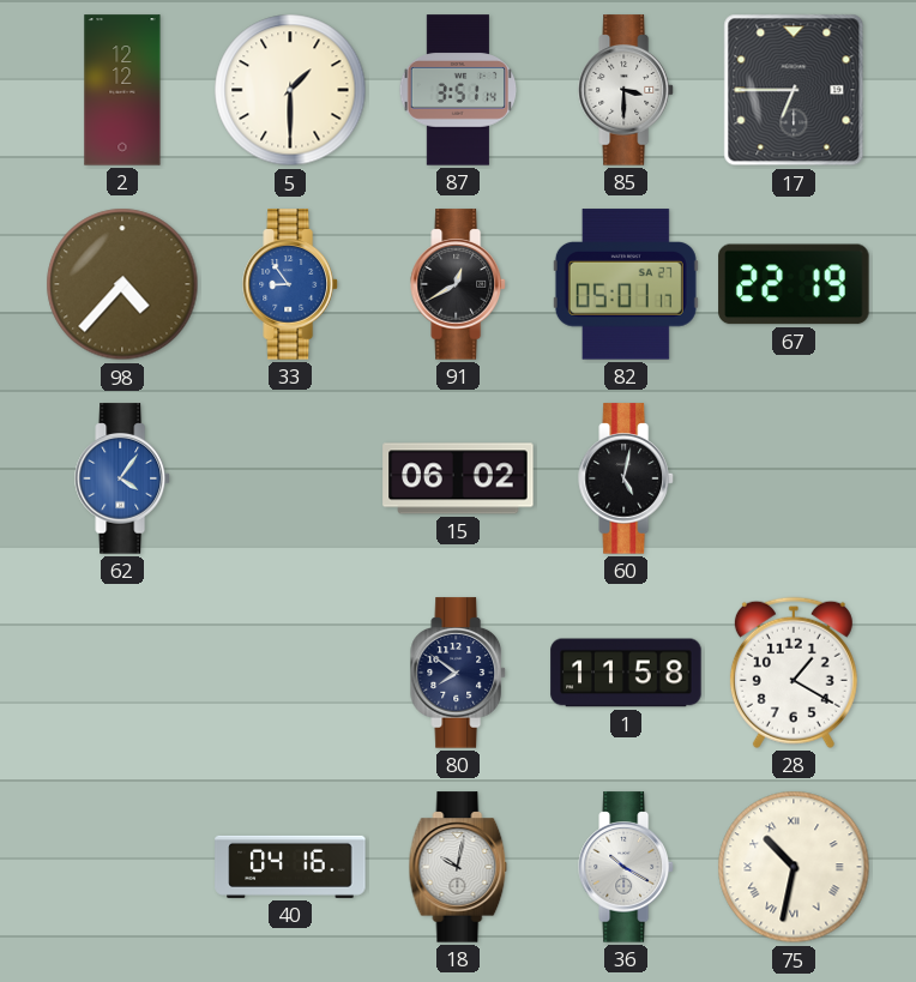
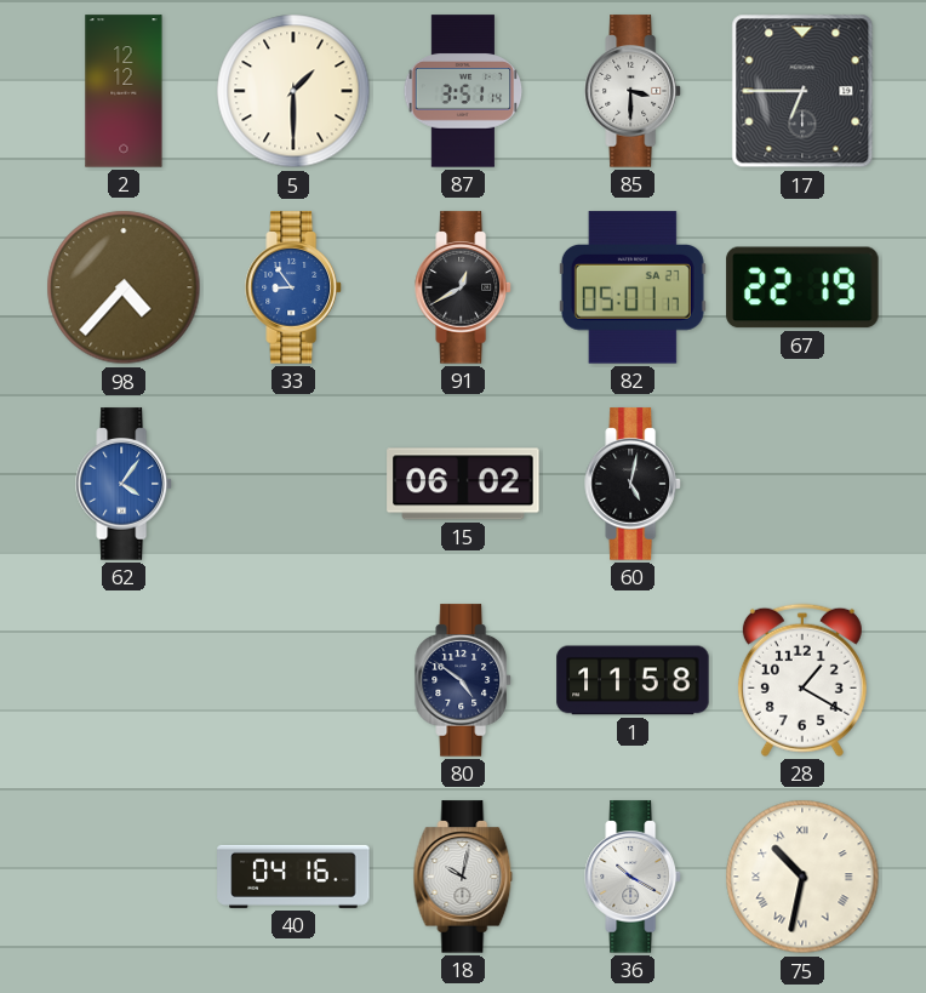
80: 7:51 -> 4:51 (463, 680)
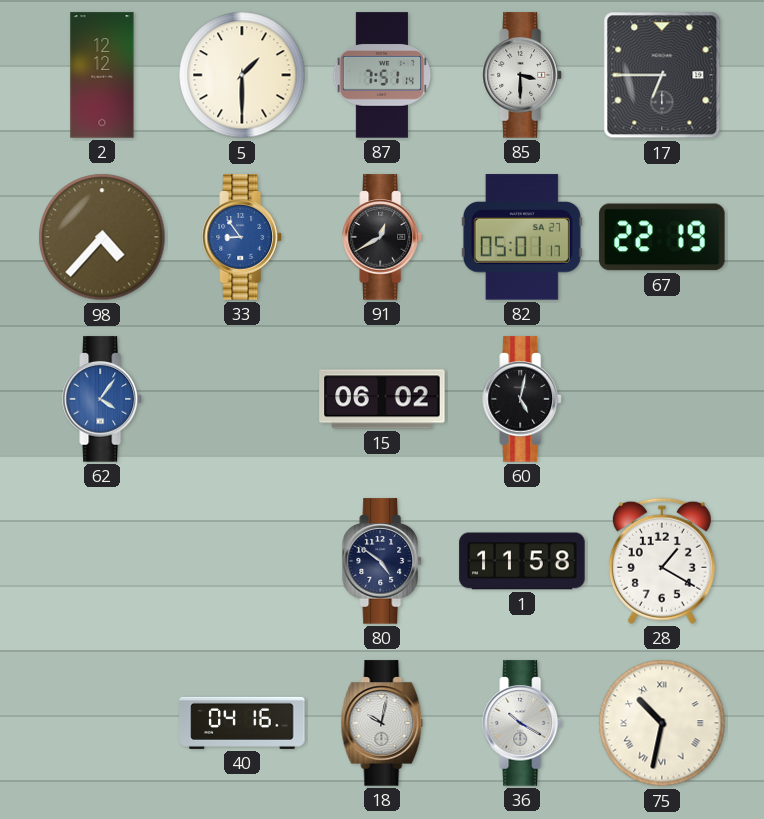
87: 3:51 -> 7:51 (382, 75)
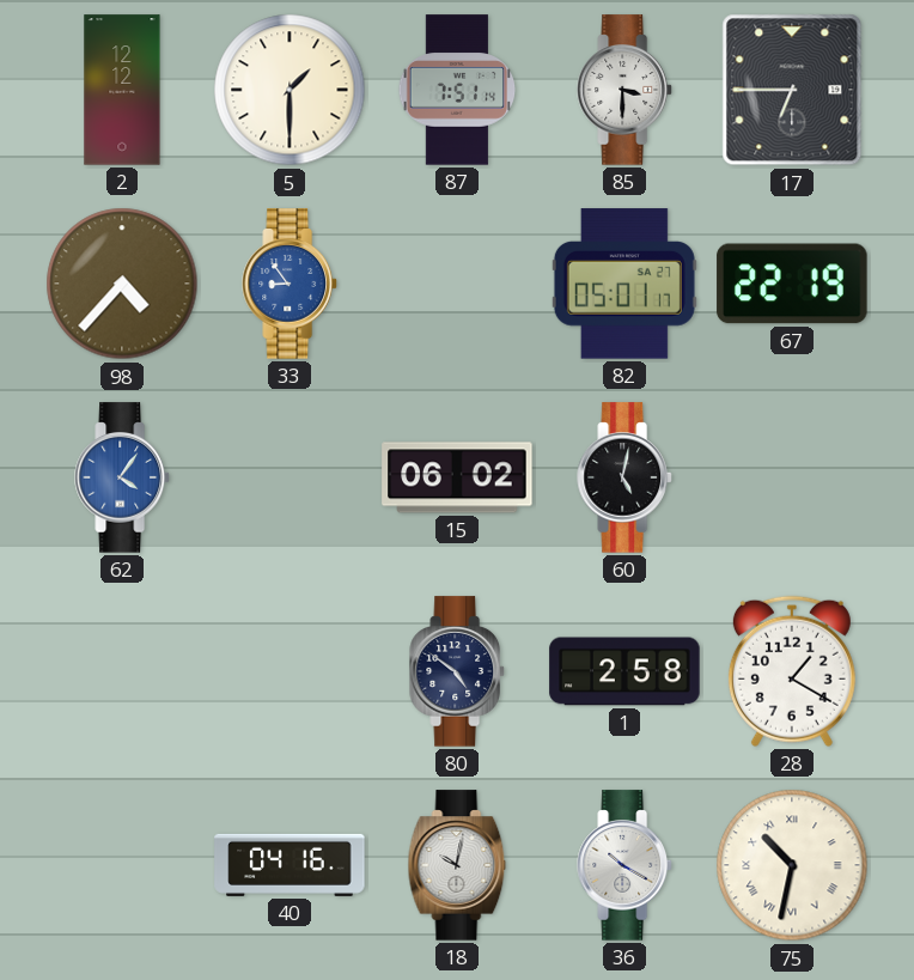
91: 12:40 -> none (382, 237)
1: 11:58 -> 2:58 (624, 671)
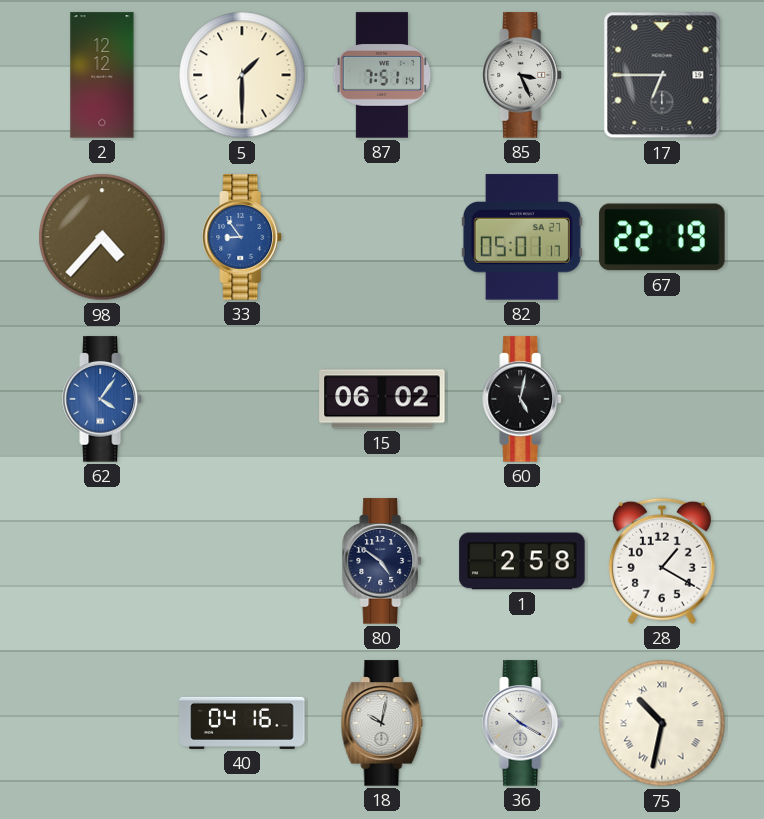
85: 3:30 -> 3:26 (522, 75)
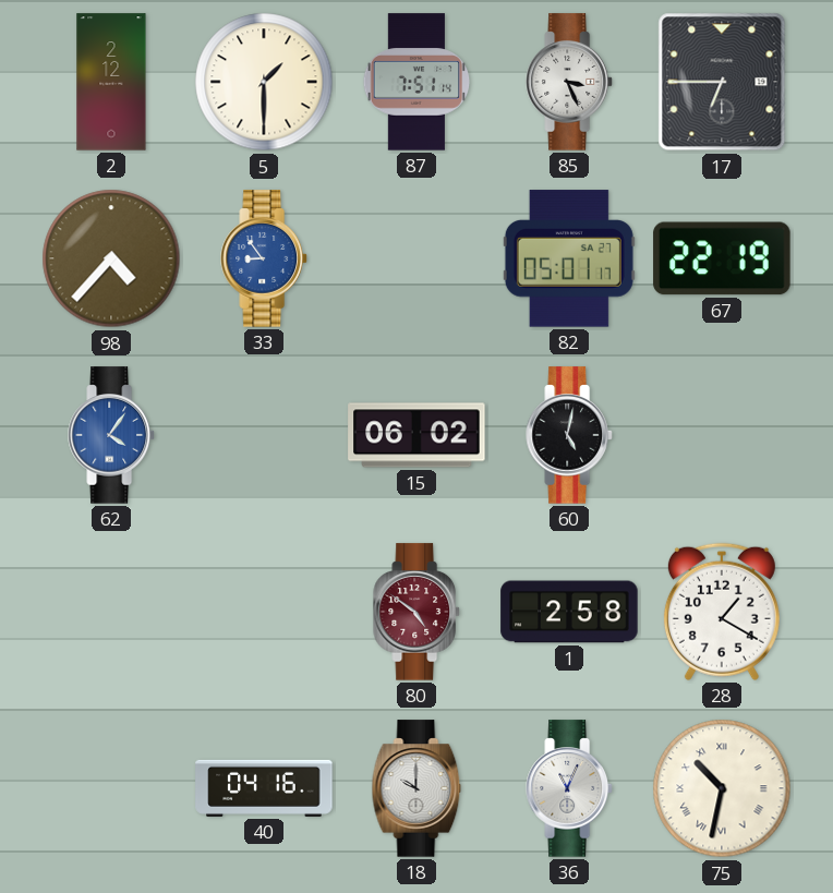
2: 12:12 -> 2:12 (111, 82)
80 dial: navy -> burgundy (417, 612)
18: 10:02 -> 10:00 (417, 788)
36: 10:20 -> 11:04 (569, 788)
